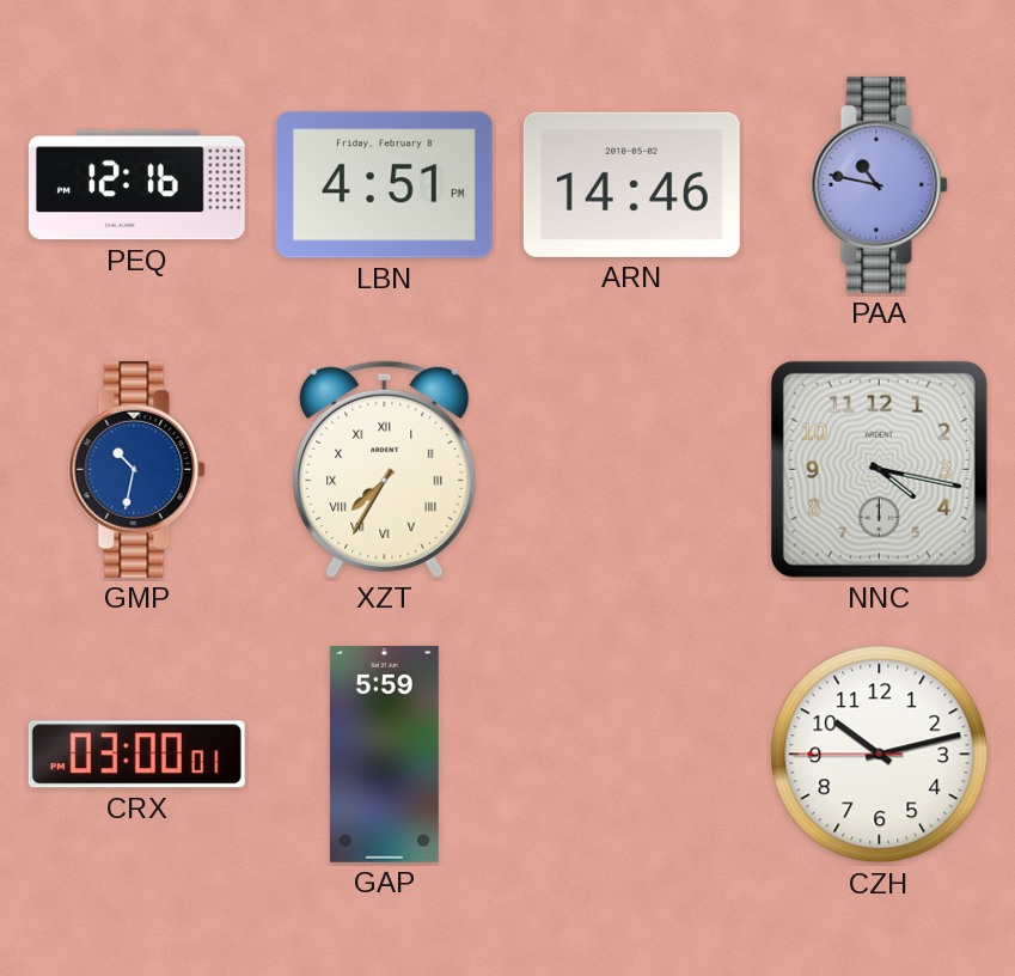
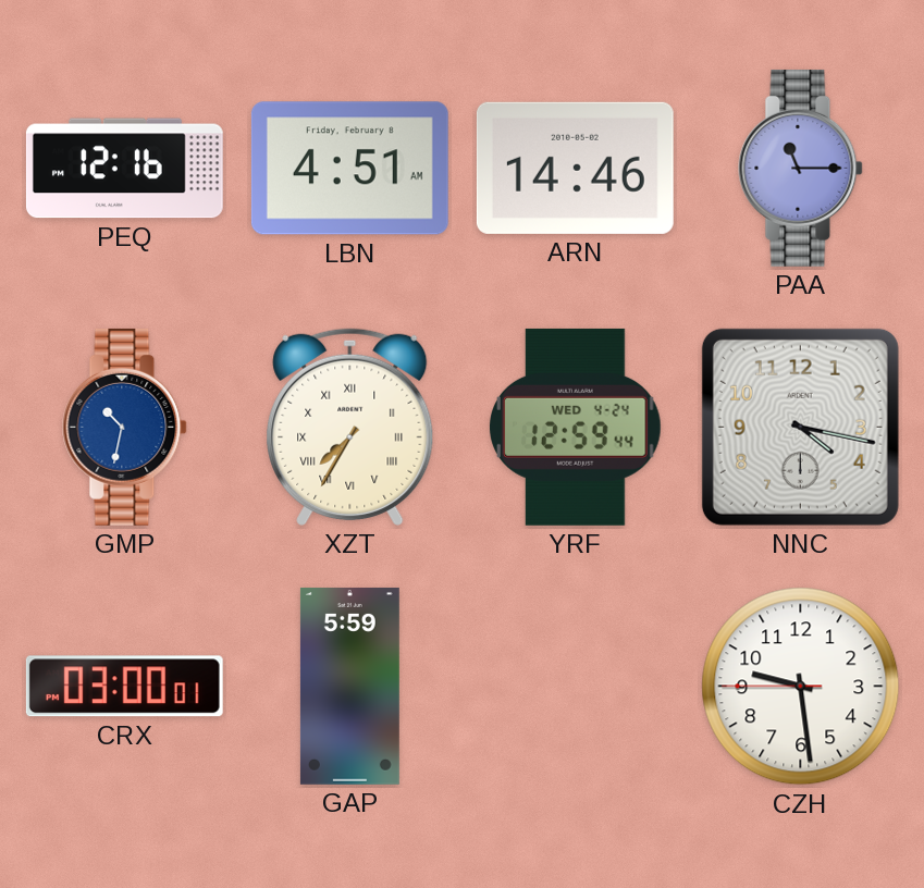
LBN: 4:51 PM -> 4:51 AM (349, 169)
PAA: 10:47 -> 11:15 (801, 168)
YRF: none -> 12:59 (576, 427)
CZH: 10:12 -> 9:28 (801, 687)
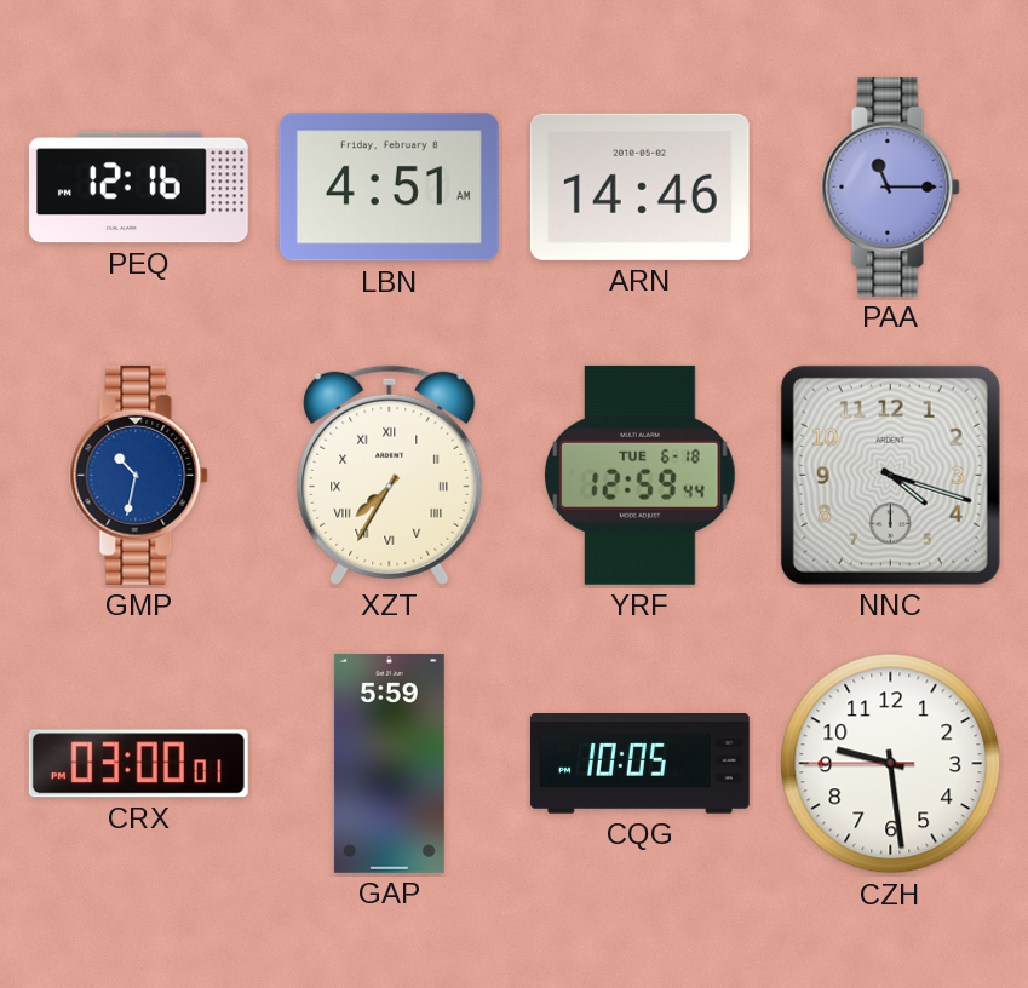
YRF date: WED 4-24 -> TUE 6-18 (641, 475)
NNC: 4:17 -> 4:18 (890, 475)
CQG: none -> 10:05 (639, 764)
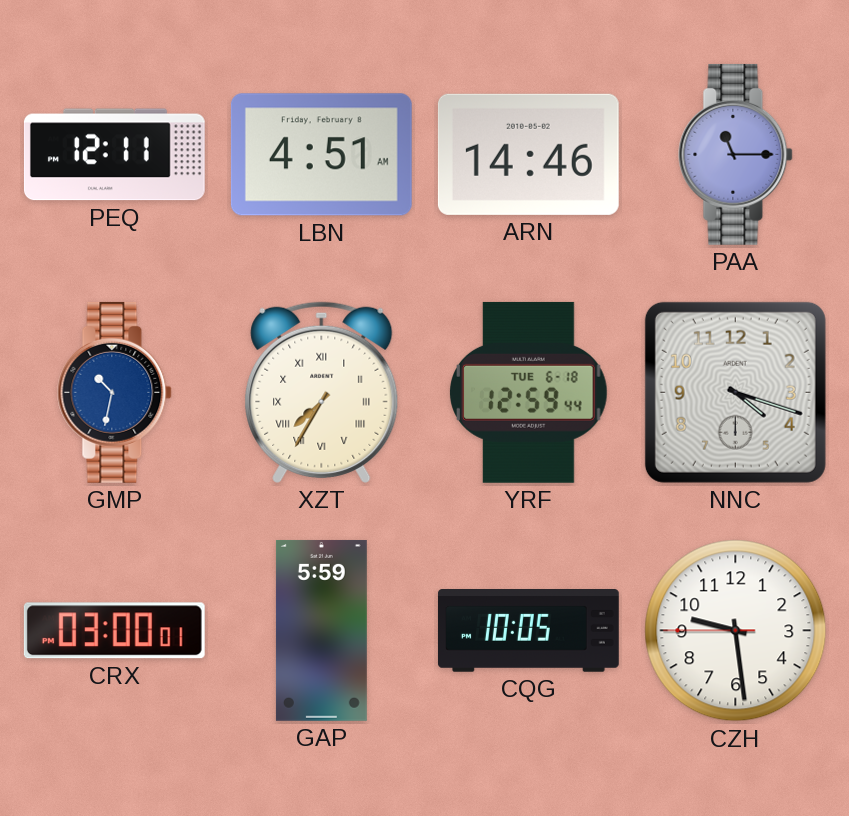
PEQ: 12:16 -> 12:11 (114, 155)
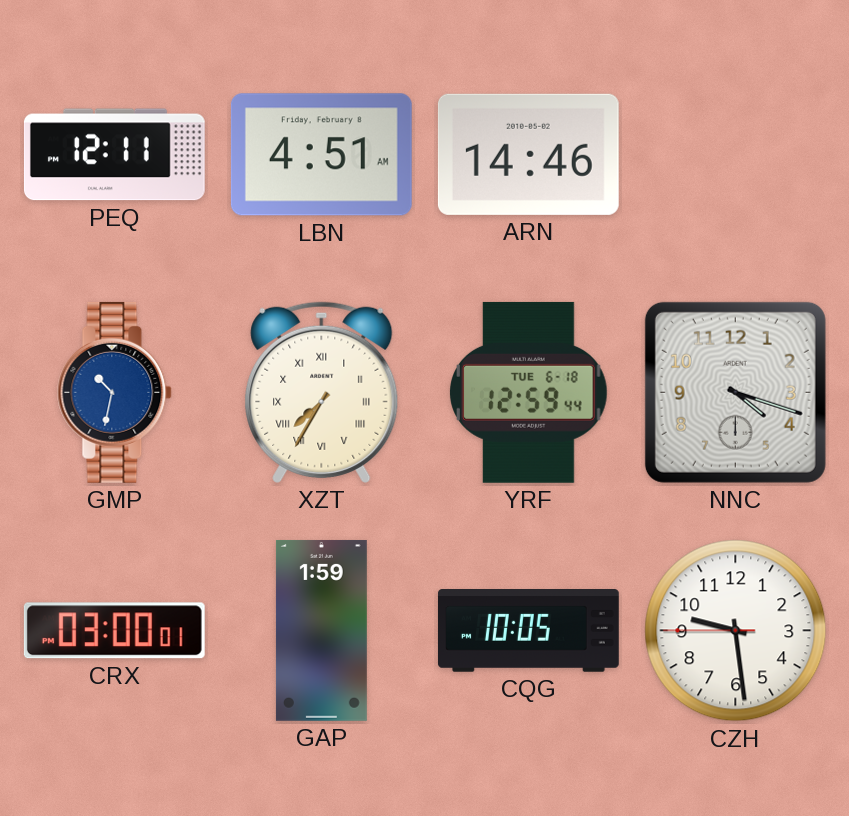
PAA: 11:15 -> none (736, 154)
GAP: 5:59 -> 1:59 (321, 630)
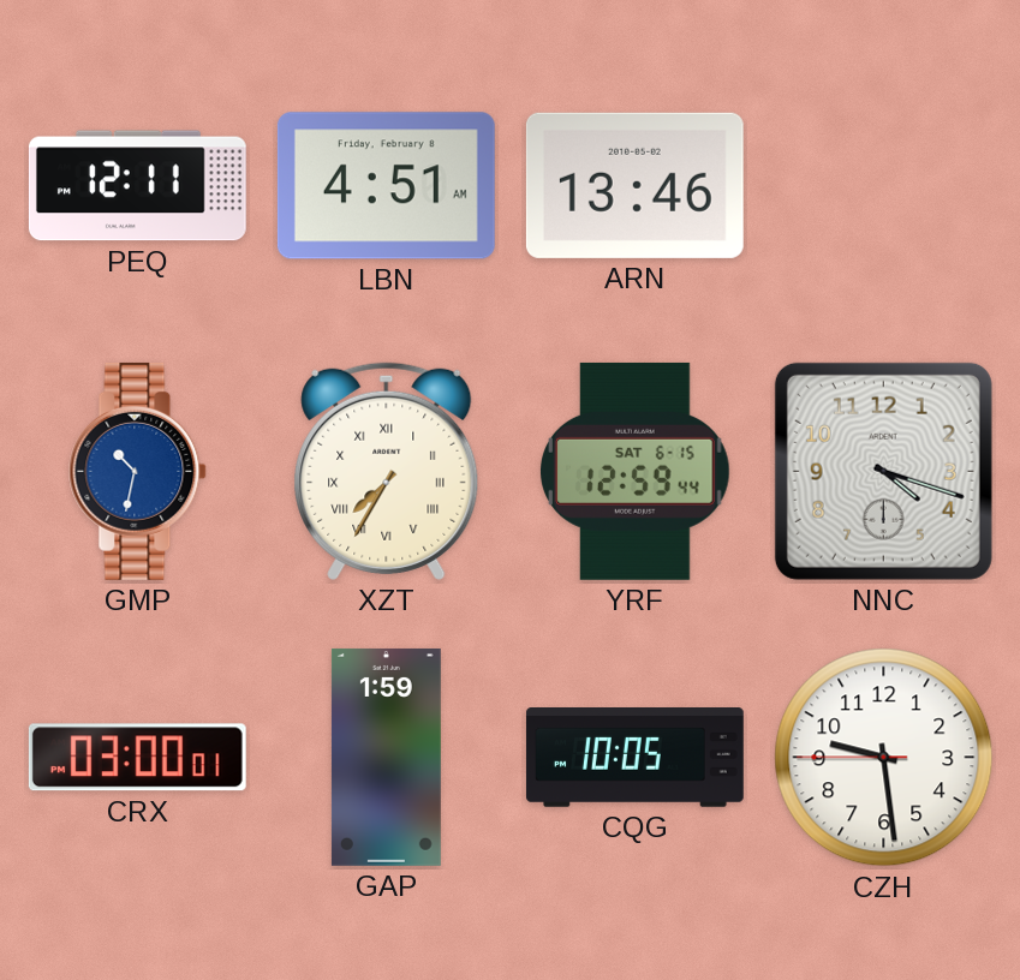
ARN: 14:46 -> 13:46 (634, 185)
YRF date: TUE 6-18 -> SAT 6-15 (636, 471)
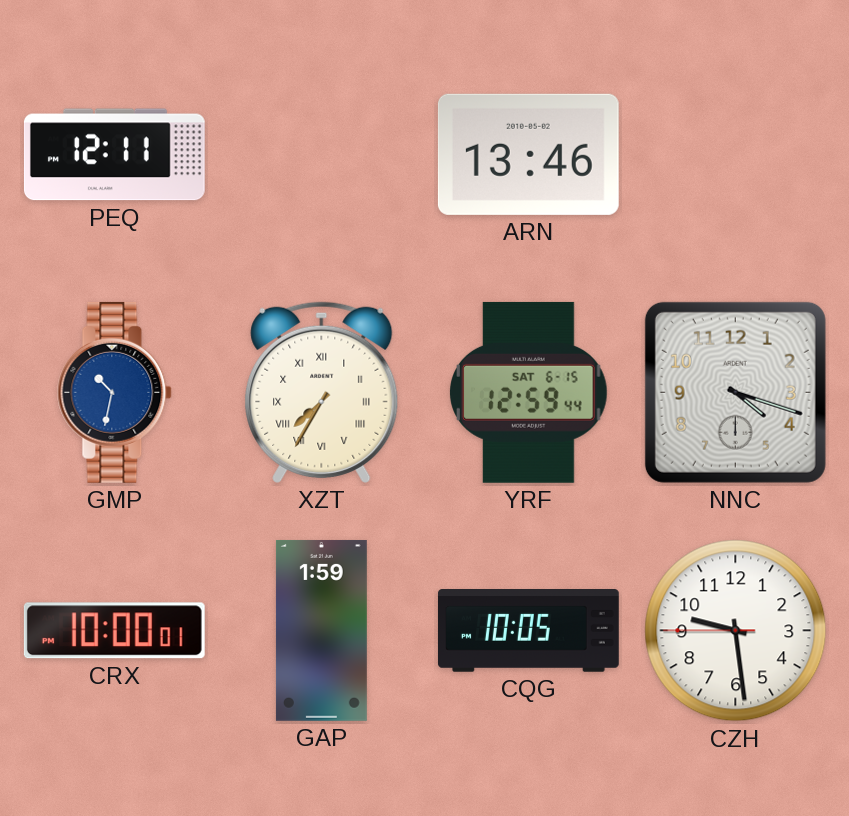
LBN: 4:51 -> none (386, 186)
CRX: 03:00 -> 10:00 (114, 631)
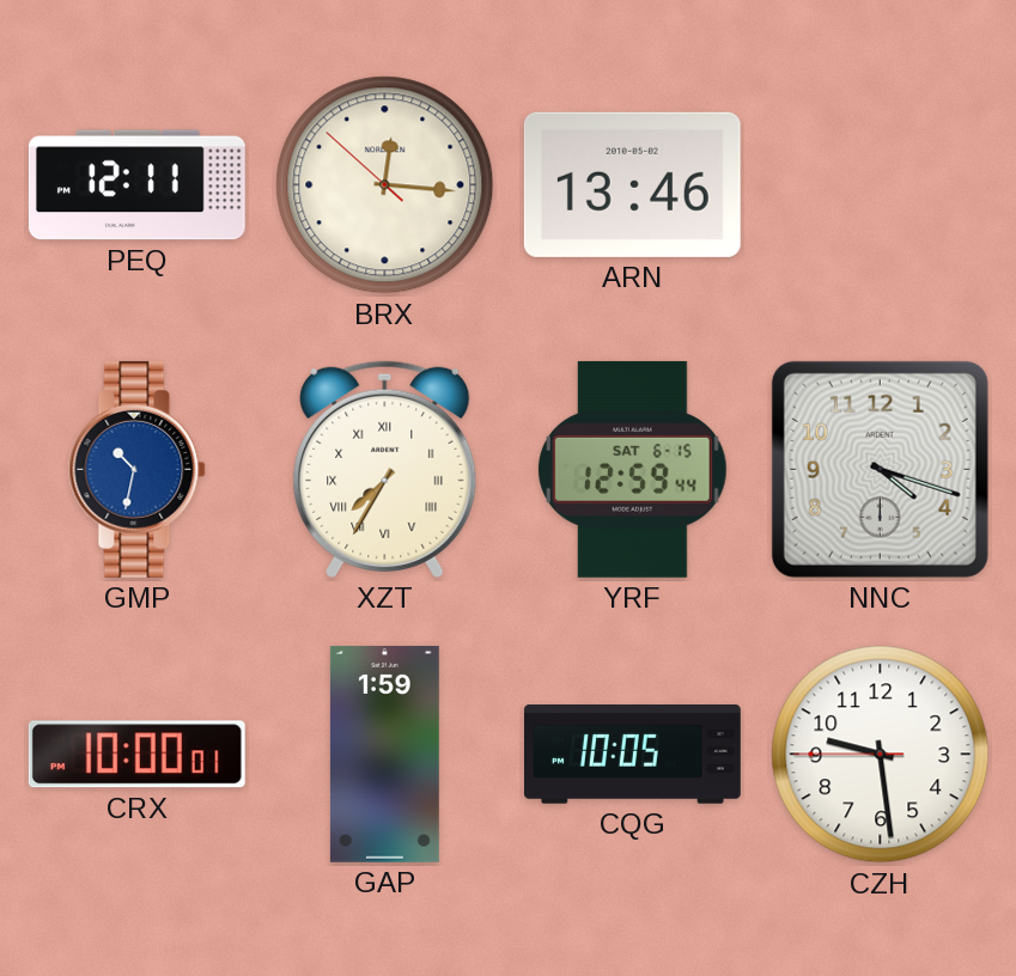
BRX: none -> 12:15 (385, 185)
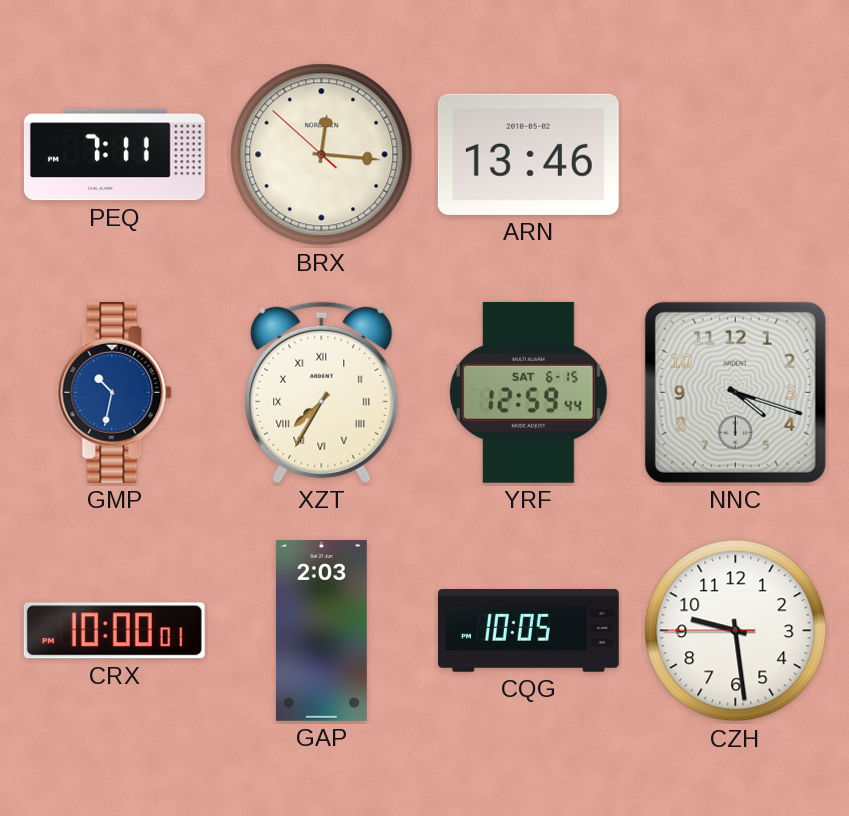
PEQ: 12:11 -> 7:11 (114, 155)
GAP: 1:59 -> 2:03 (321, 630)
